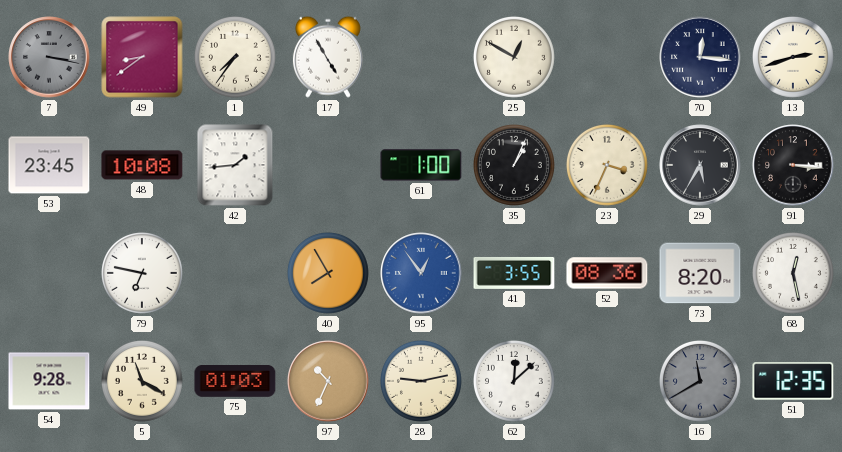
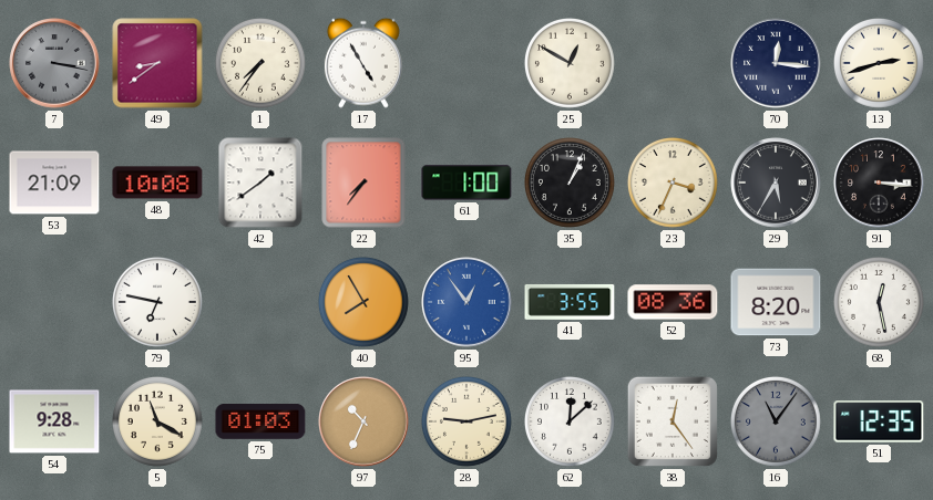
53: 23:45 -> 21:09 (54, 183)
42: 1:44 -> 1:39 (260, 183)
22: none -> 7:36 (363, 183)
38: none -> 12:24 (673, 421)
16: 11:40 -> 11:06 (776, 421)
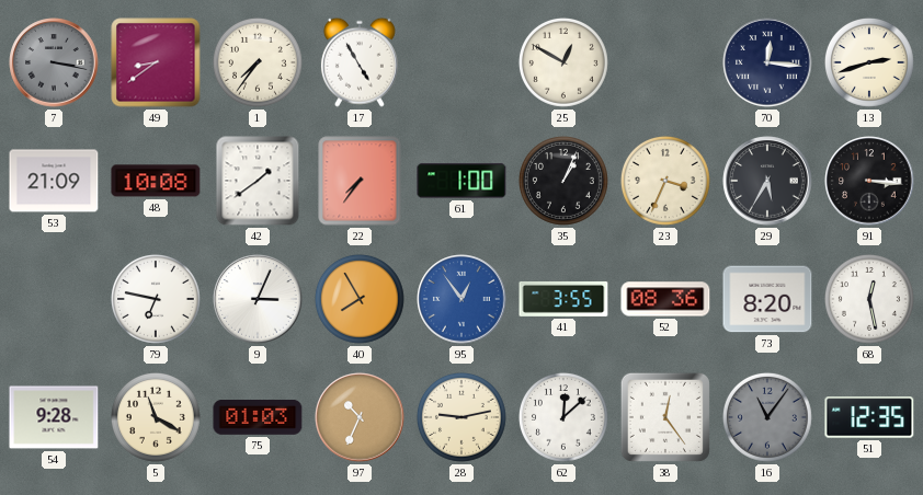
9: none -> 3:04 (258, 299)
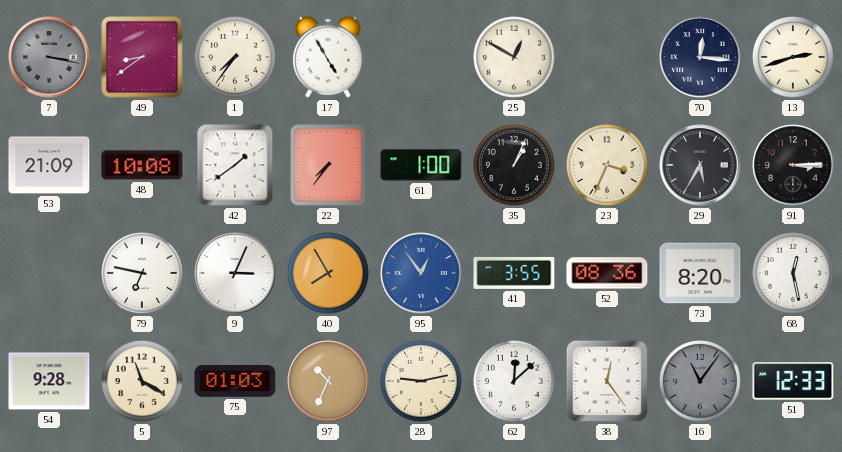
91: 3:16 -> 3:15 (793, 165)
51: 12:35 -> 12:33 (793, 381)
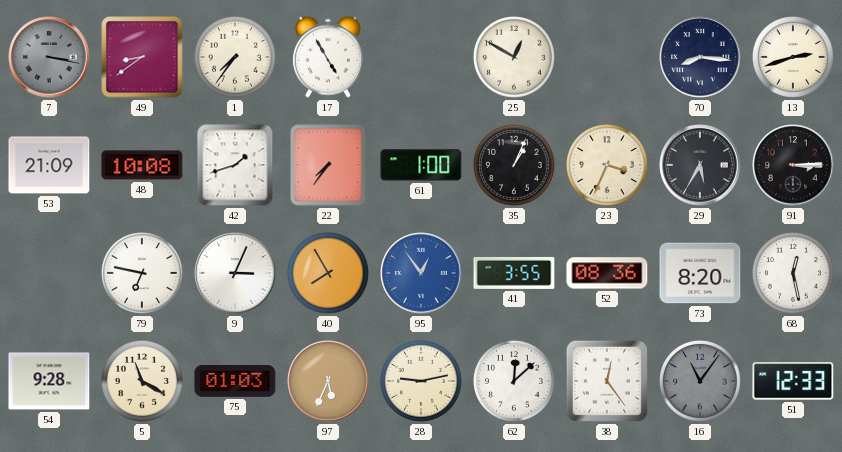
70: 12:16 -> 8:16 (700, 57)
42: 1:39 -> 1:42 (235, 165)
97: 10:34 -> 5:34 (328, 381)
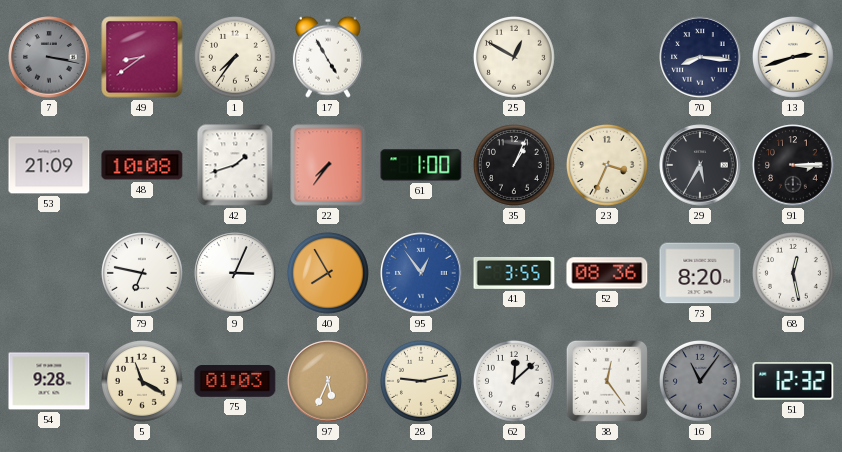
51: 12:33 -> 12:32 (793, 381)
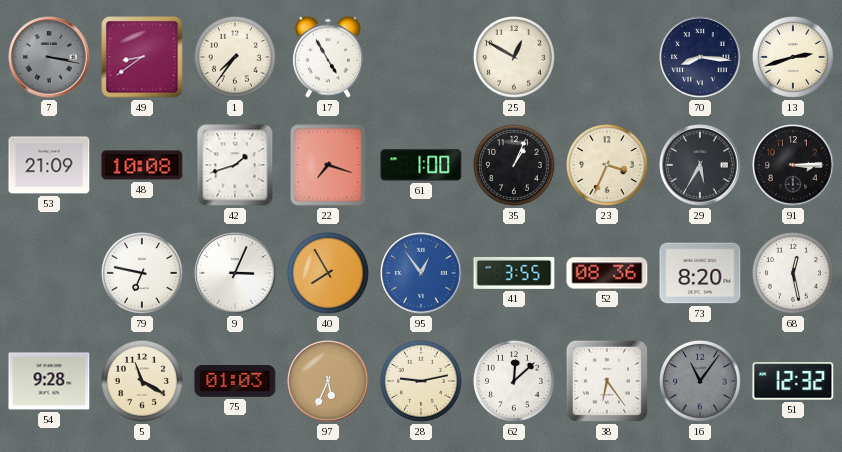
22: 7:36 -> 7:18 (328, 165)
38: 12:24 -> 6:24 (607, 381)
